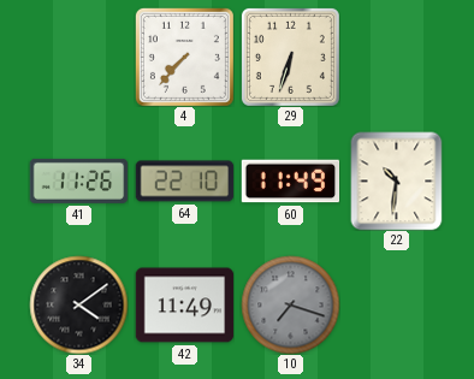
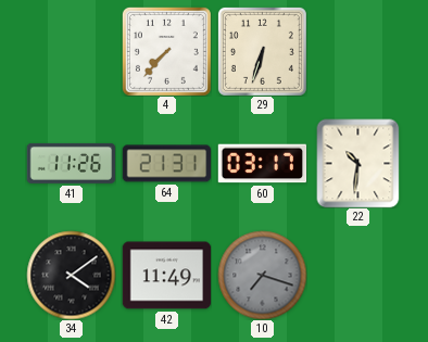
64: 22:10 -> 21:31 (166, 164)
60: 11:49 -> 03:17 (262, 164)
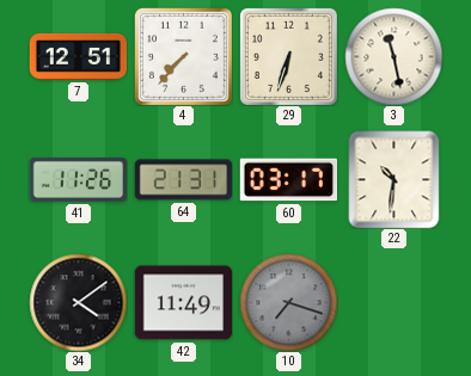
7: none -> 12:51 (78, 56)
3: none -> 11:28 (393, 56)
